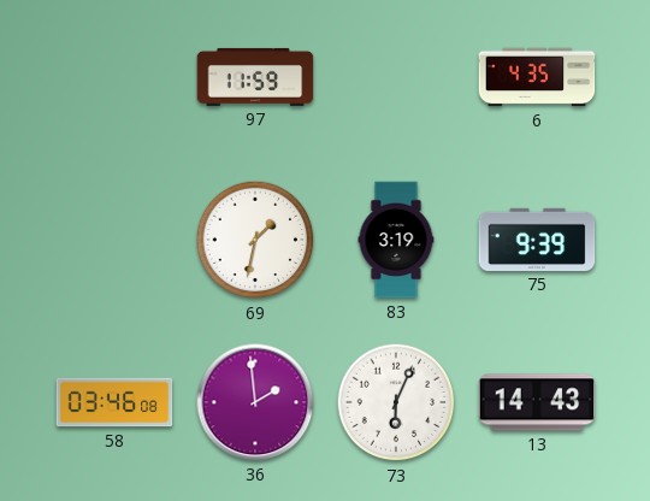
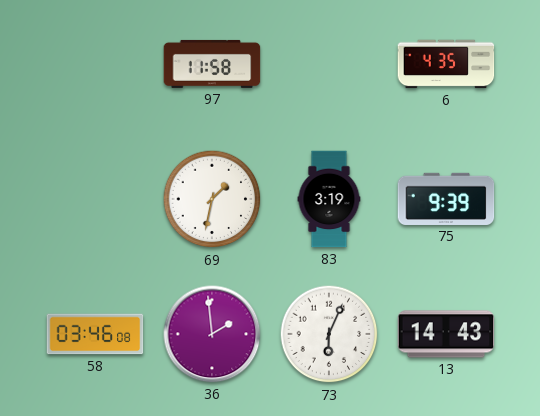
97: 11:59 -> 11:58 (212, 64)
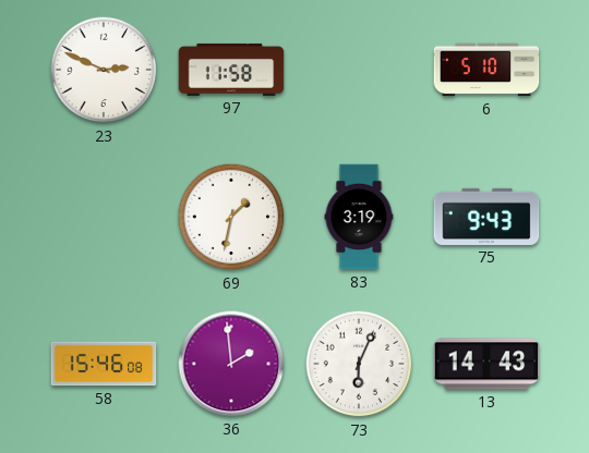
23: none -> 2:49 (104, 70)
6: 4:35 -> 5:10 (486, 70)
75: 9:39 -> 9:43 (486, 217)
58: 03:46 -> 15:46 (104, 364)
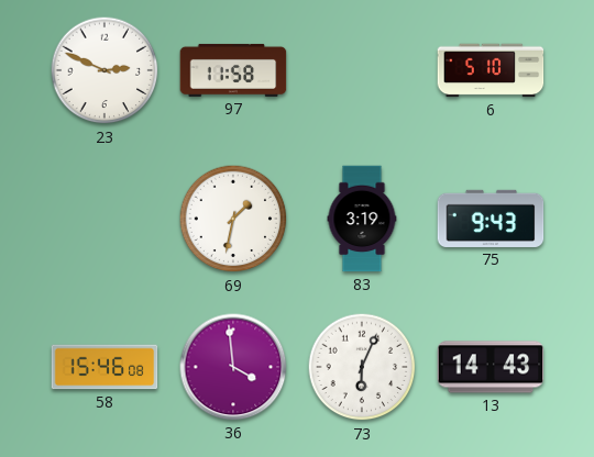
36: 1:59 -> 3:59 (233, 367)
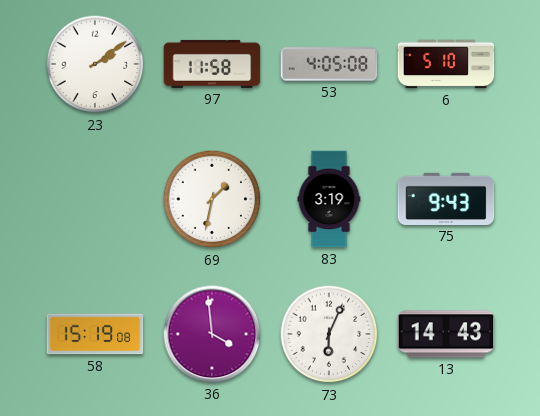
23: 2:49 -> 2:09 (95, 64)
53: none -> 4:05 (329, 64)
58: 15:46 -> 15:19 (95, 334)
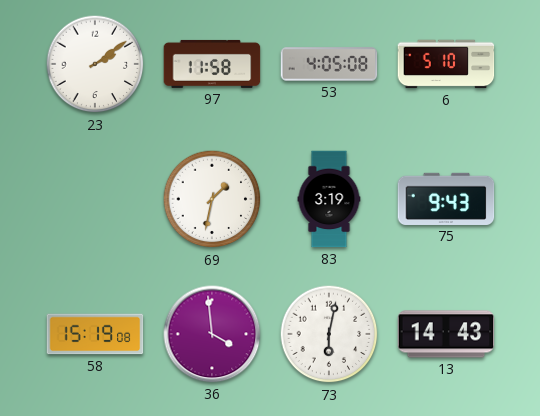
73: 6:04 -> 6:02 (329, 334)
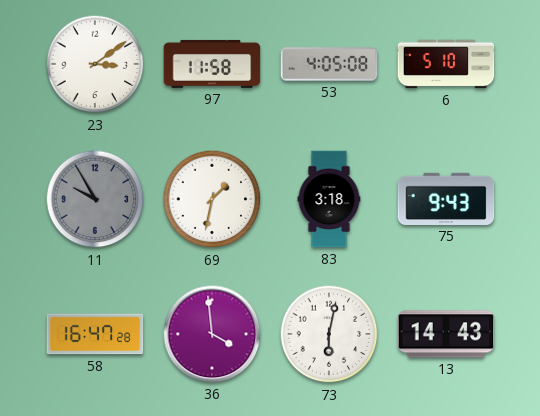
23: 2:09 -> 3:09 (95, 64)
11: none -> 9:55 (95, 199)
83: 3:19 -> 3:18 (329, 199)
58: 15:19 -> 16:47 (95, 334)
